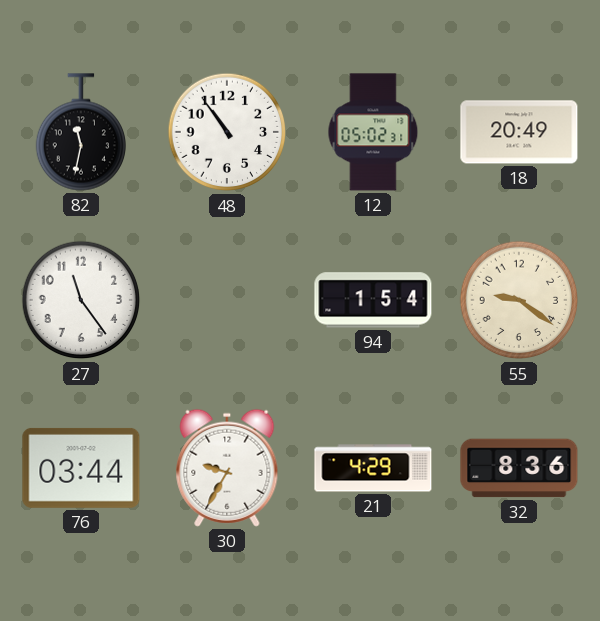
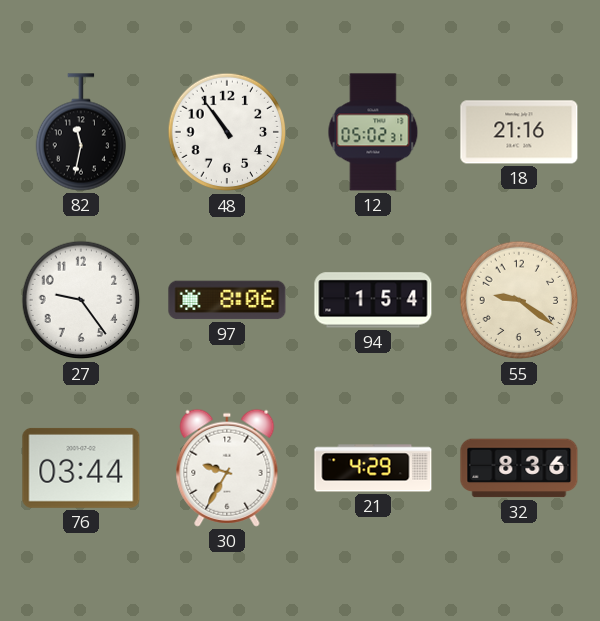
18: 20:49 -> 21:16 (519, 132)
27: 11:24 -> 9:24 (81, 300)
97: none -> 8:06 (227, 300)
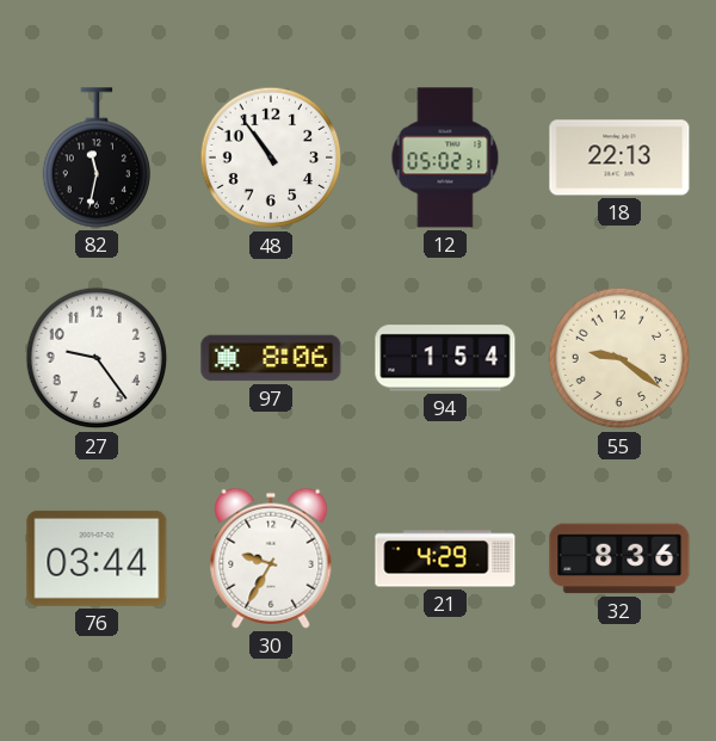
18: 21:16 -> 22:13 (619, 158)
